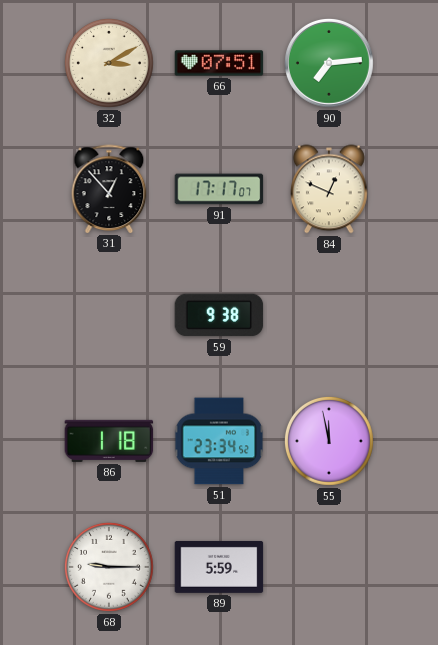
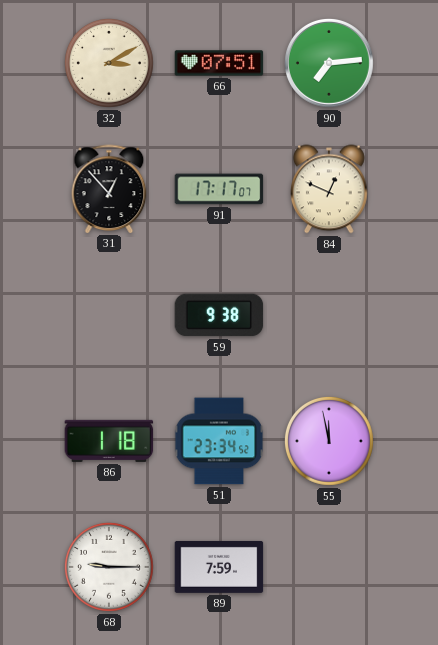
89: 5:59 -> 7:59 (219, 567)
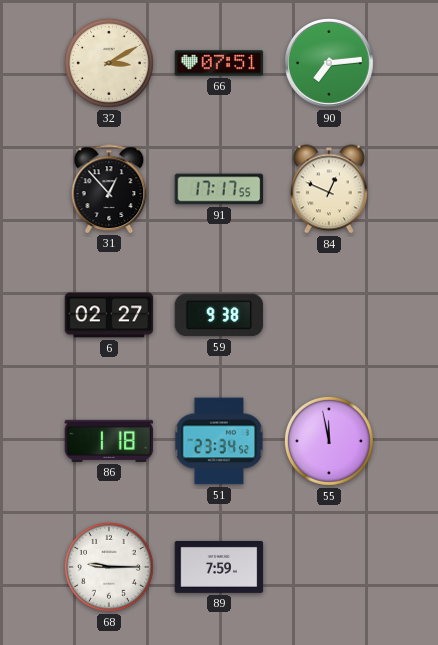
91: 17:17:07 -> 17:17:55 (219, 189)
6: none -> 02:27 (109, 315)
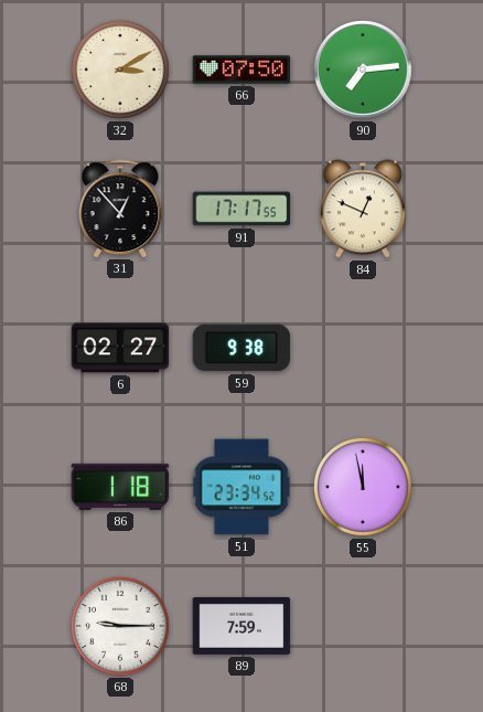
66: 07:51 -> 07:50 (241, 70)
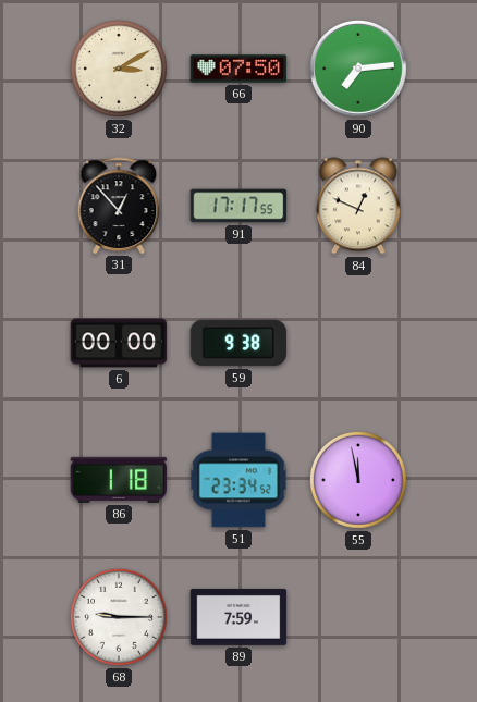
6: 02:27 -> 00:00 (119, 343)
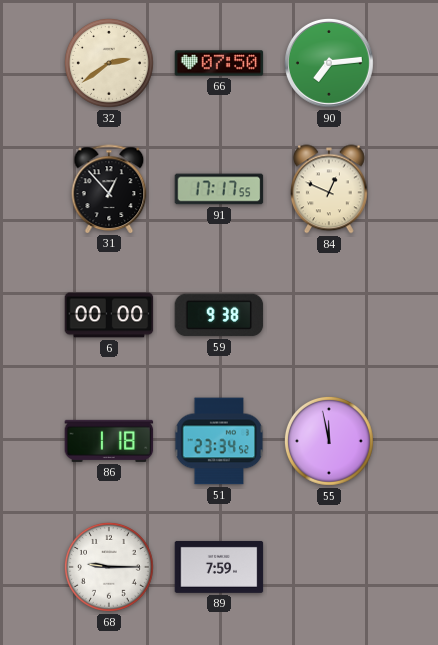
32: 3:10 -> 2:39 (109, 63)
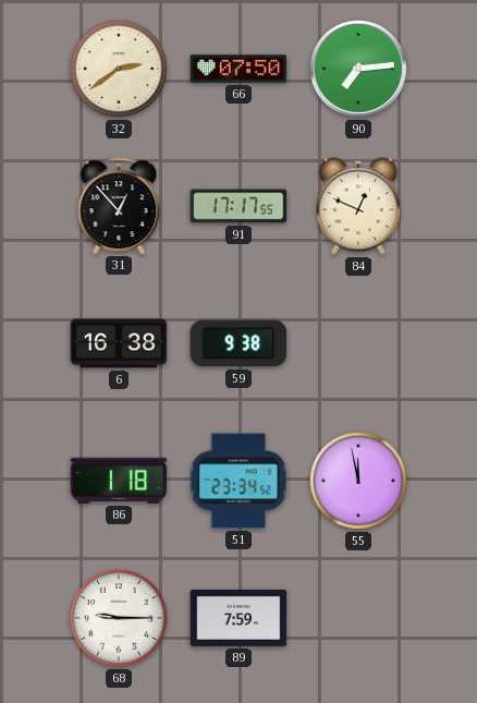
6: 00:00 -> 16:38 (119, 343)
